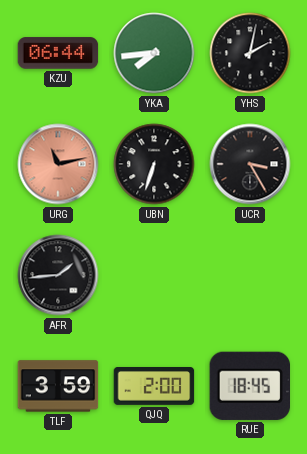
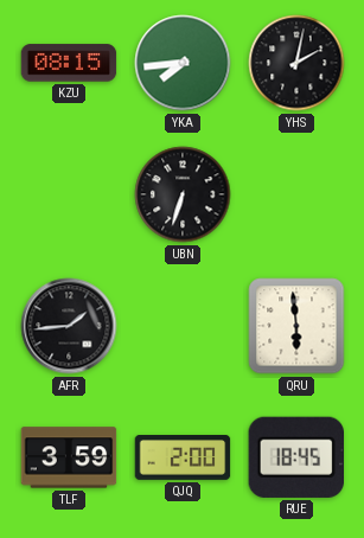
KZU: 06:44 -> 08:15 (69, 63)
URG: 11:13 -> none (58, 164)
UCR: 3:25 -> none (250, 164)
QRU: none -> 5:59 (296, 326)
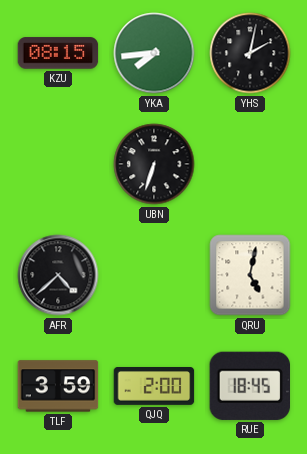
AFR: 1:44 -> 4:38 (58, 275)
QRU: 5:59 -> 5:02 (250, 275)
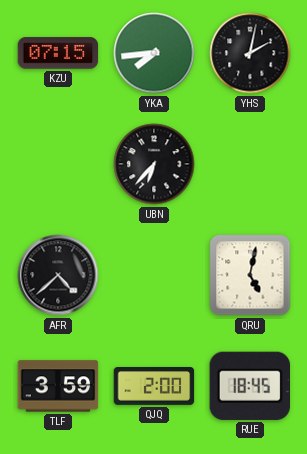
KZU: 08:15 -> 07:15 (58, 53)
UBN: 6:33 -> 6:37 (154, 164)
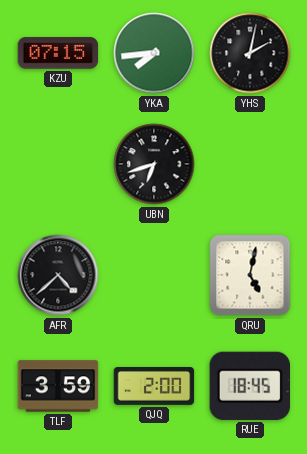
UBN: 6:37 -> 6:42 (154, 164)
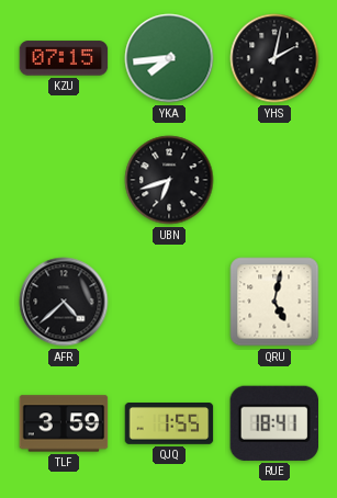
QJQ: 2:00 -> 1:55 (169, 425)
RUE: 18:45 -> 18:41 (273, 423)
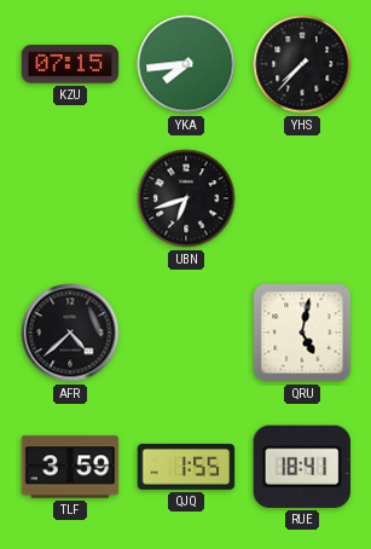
YHS: 2:02 -> 7:37 (302, 64)
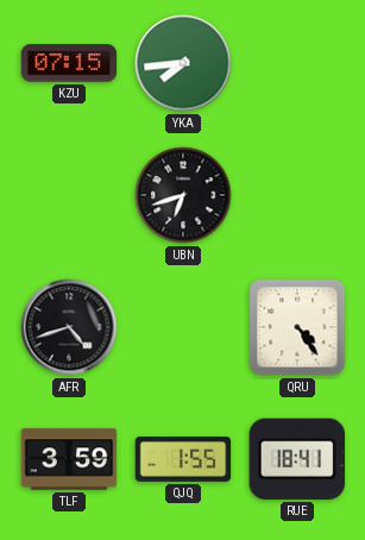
YHS: 7:37 -> none (302, 64)
AFR: 4:38 -> 4:42 (69, 327)
QRU: 5:02 -> 4:24 (297, 327)
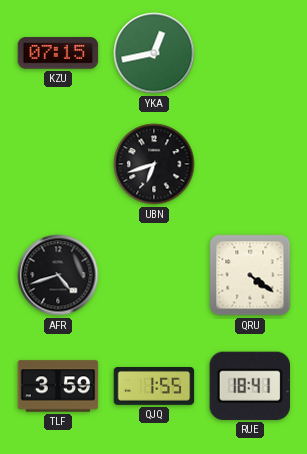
YKA: 7:44 -> 12:43 (154, 53)
QRU: 4:24 -> 4:21 (250, 275)
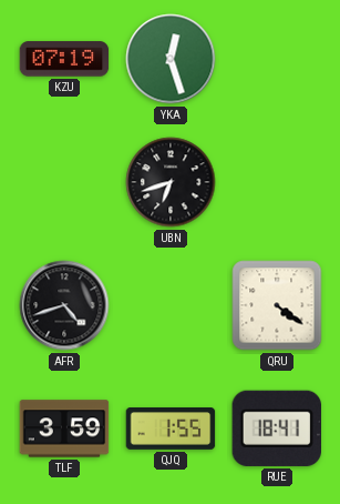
KZU: 07:15 -> 07:19 (64, 59)
YKA: 12:43 -> 12:27 (171, 59)
